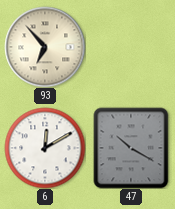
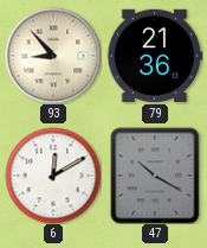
93: 6:53 -> 8:53 (53, 56)
79: none -> 21:36 (155, 56)
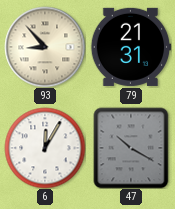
79: 21:36 -> 21:31 (131, 47)
6: 12:10 -> 12:05 (45, 148)
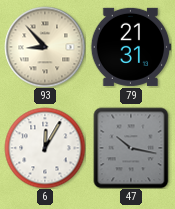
47: 10:20 -> 10:17 (131, 148)
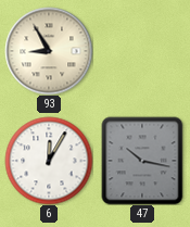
93: 8:53 -> 8:55 (49, 51)
79: 21:31 -> none (131, 47)
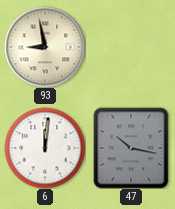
93: 8:55 -> 8:58 (45, 47)
6: 12:05 -> 12:01 (45, 148)
